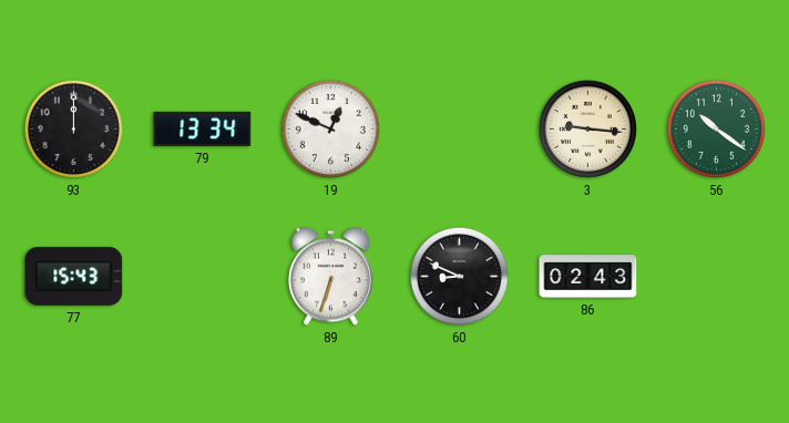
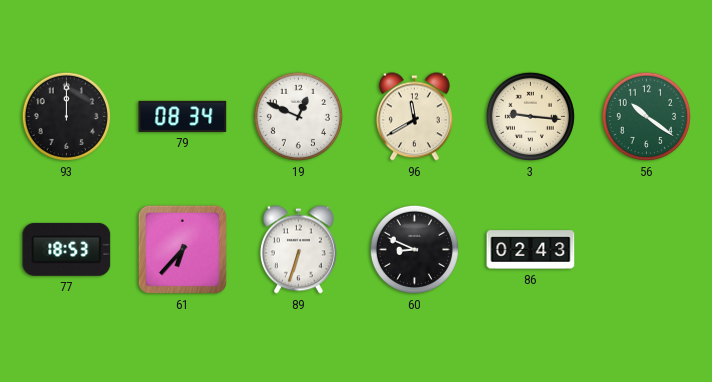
79: 13:34 -> 08:34 (183, 116)
96: none -> 11:40 (414, 117)
77: 15:43 -> 18:53 (67, 249)
61: none -> 6:37 (182, 249)
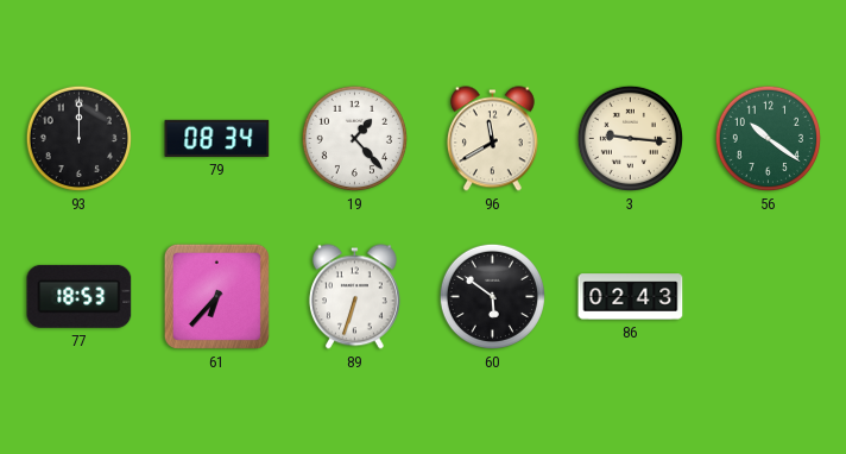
19: 12:49 -> 1:23 (354, 138)
60: 8:49 -> 5:51 (492, 296)
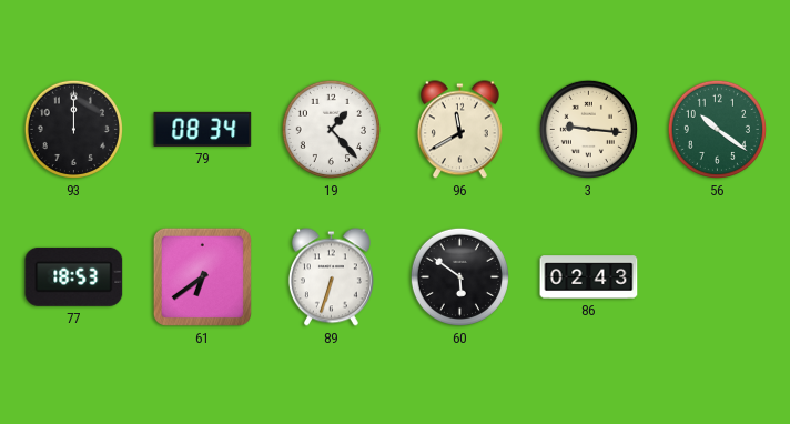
61: 6:37 -> 6:39 (202, 276)
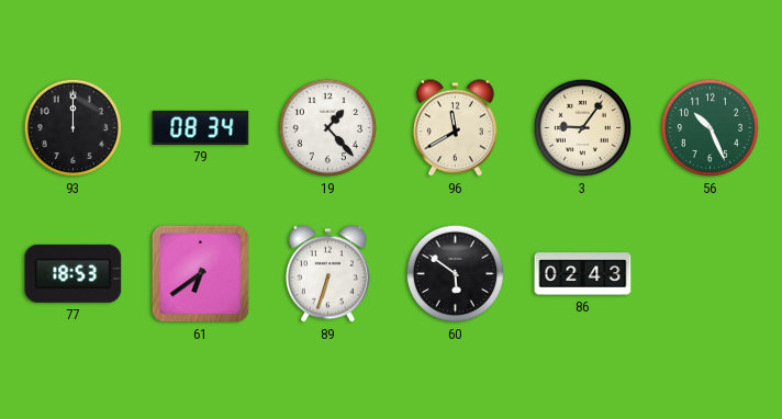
3: 9:16 -> 9:06 (582, 127)
56: 10:21 -> 10:26 (710, 127)
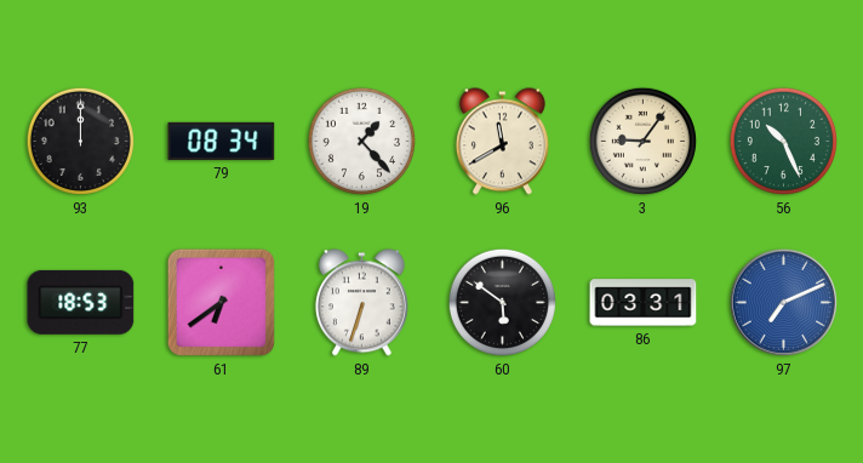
86: 02:43 -> 03:31 (644, 303)
97: none -> 7:11 (783, 302)
